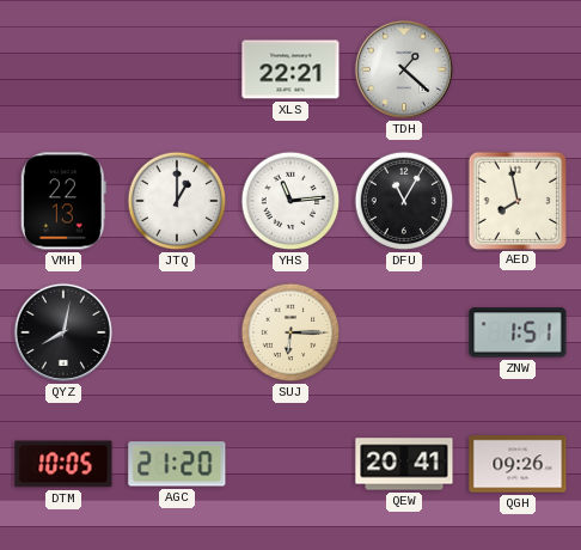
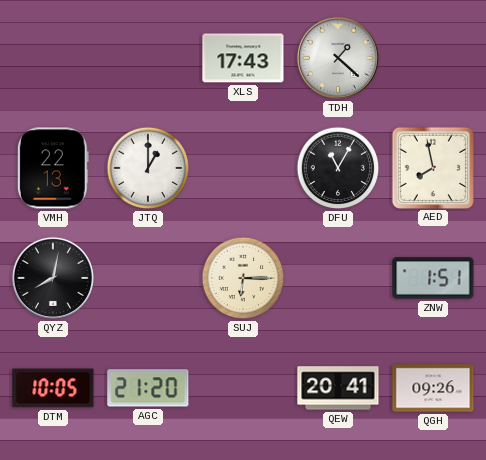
XLS: 22:21 -> 17:43 (243, 58)
YHS: 11:14 -> none (290, 201)
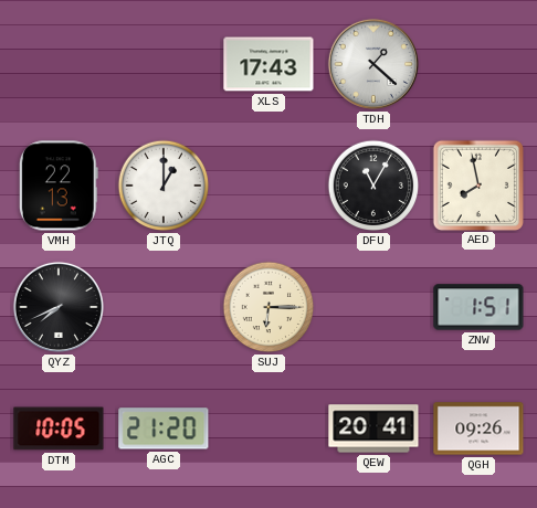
QYZ: 8:02 -> 7:41 (59, 307)
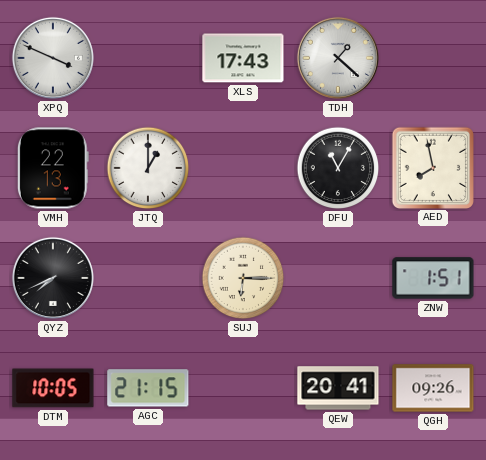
XPQ: none -> 3:49 (53, 58)
AGC: 21:20 -> 21:15 (148, 388)
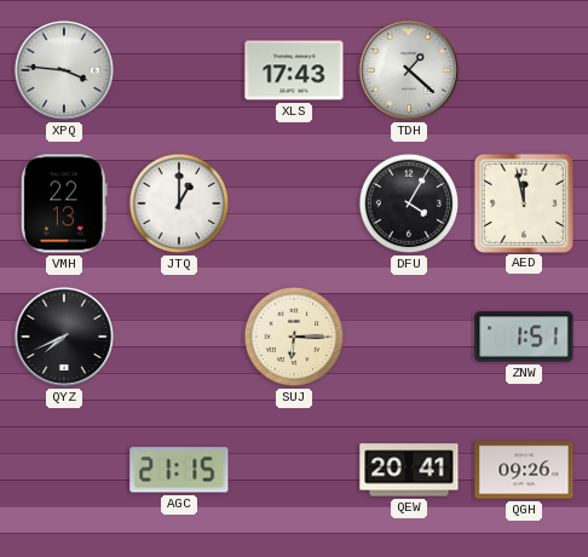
XPQ: 3:49 -> 3:46 (64, 70)
DFU: 11:05 -> 4:05 (409, 203)
AED: 7:58 -> 11:58 (523, 202)
DTM: 10:05 -> none (53, 388)
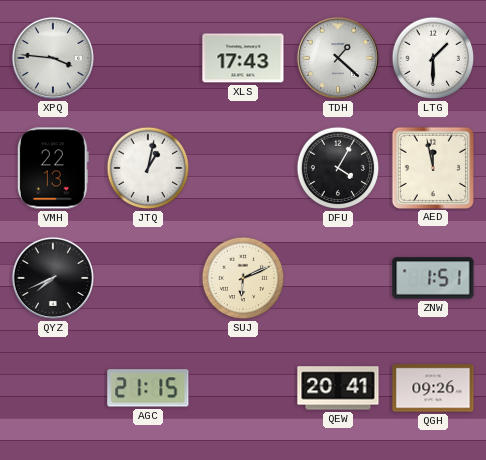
LTG: none -> 1:30 (433, 58)
JTQ: 1:00 -> 1:02 (148, 168)
SUJ: 6:15 -> 6:11 (243, 278)
